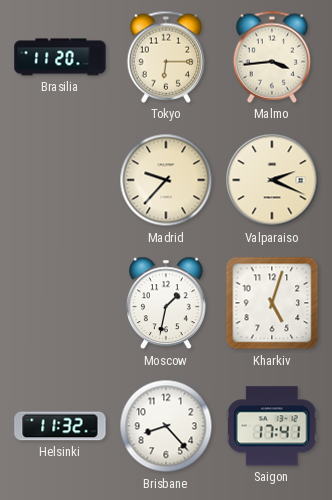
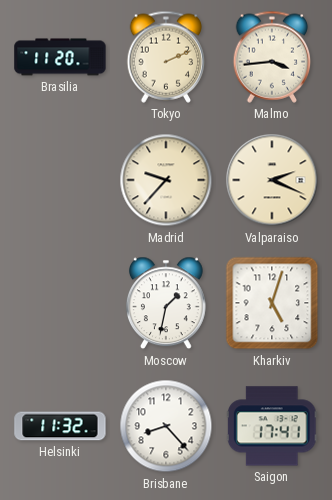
Tokyo: 6:15 -> 2:11 (166, 57)
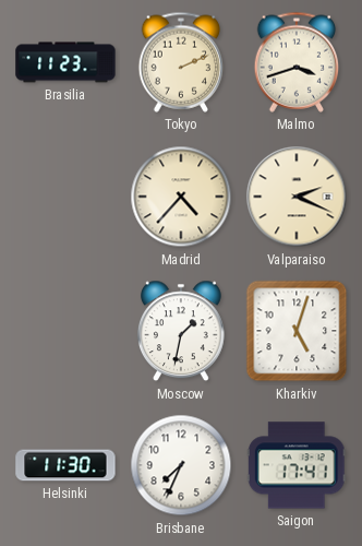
Brasilia: 11:20 -> 11:23 (65, 62)
Malmo: 3:44 -> 3:42 (297, 62)
Madrid: 9:37 -> 4:37 (181, 197)
Helsinki: 11:32 -> 11:30 (65, 465)
Brisbane: 8:23 -> 7:34 (181, 465)
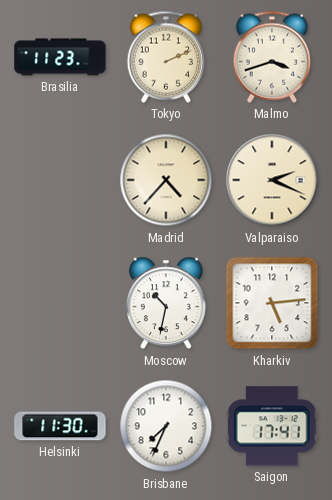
Moscow: 1:32 -> 10:32 (167, 303)
Kharkiv: 5:03 -> 5:14 (272, 303)
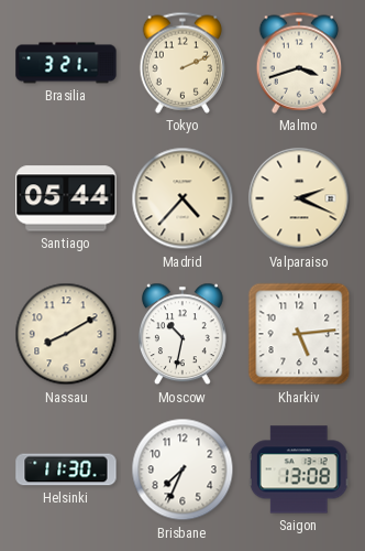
Brasilia: 11:23 -> 3:21 (66, 63)
Santiago: none -> 05:44 (66, 198)
Nassau: none -> 8:10 (66, 334)
Saigon: 17:41 -> 13:08 (299, 469)
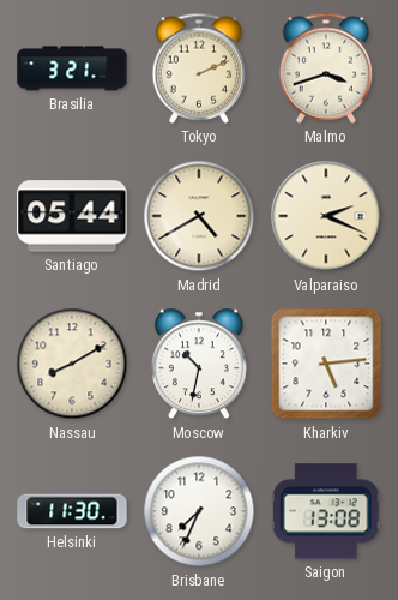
Madrid: 4:37 -> 4:40 (199, 216)
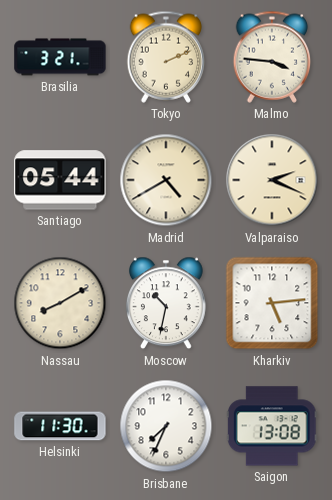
Malmo: 3:42 -> 3:46 (272, 57)
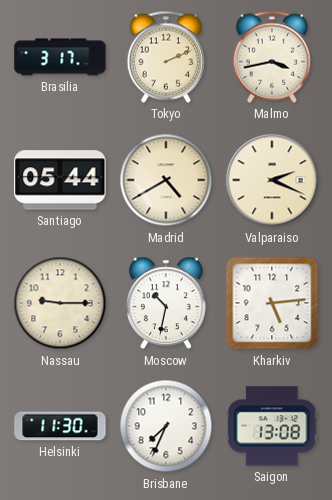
Brasilia: 3:21 -> 3:17 (60, 57)
Malmo: 3:46 -> 3:43 (272, 57)
Nassau: 8:10 -> 9:15 (60, 303)
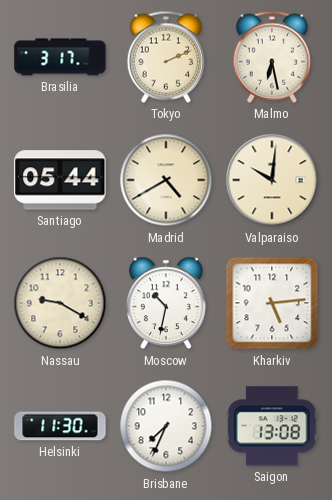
Malmo: 3:43 -> 6:28 (272, 57)
Valparaiso: 2:19 -> 10:01 (272, 180)
Nassau: 9:15 -> 9:20 (60, 303)
